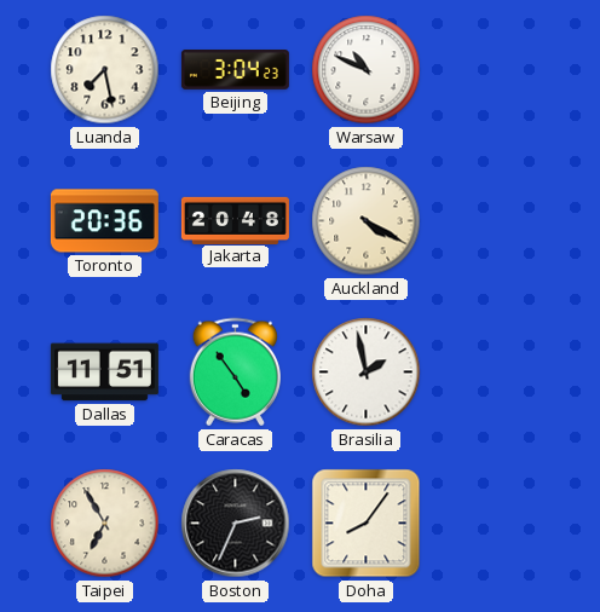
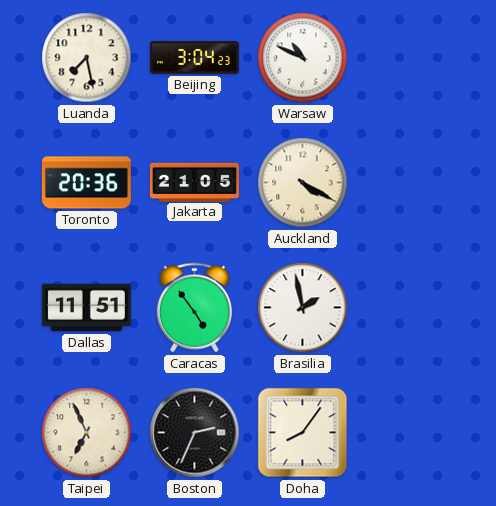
Jakarta: 20:48 -> 21:05 (194, 182)
Taipei: 6:55 -> 6:56 (87, 433)
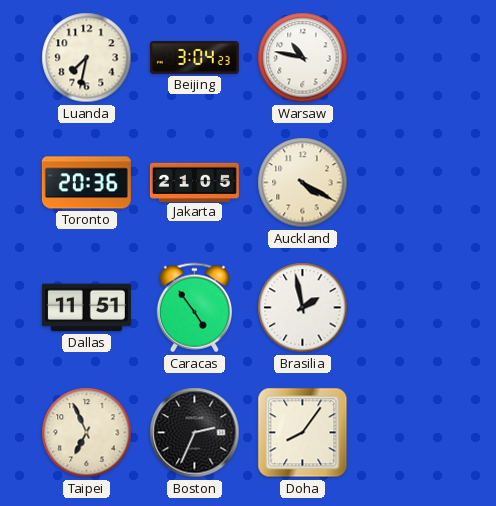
Luanda: 7:28 -> 7:32 (87, 58)
Warsaw: 10:49 -> 10:47 (303, 58)
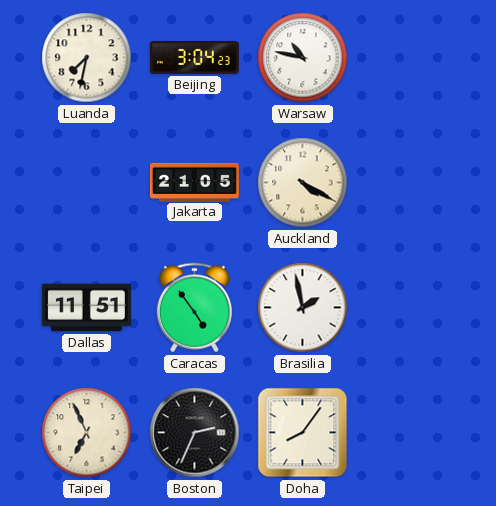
Toronto: 20:36 -> none (86, 183)
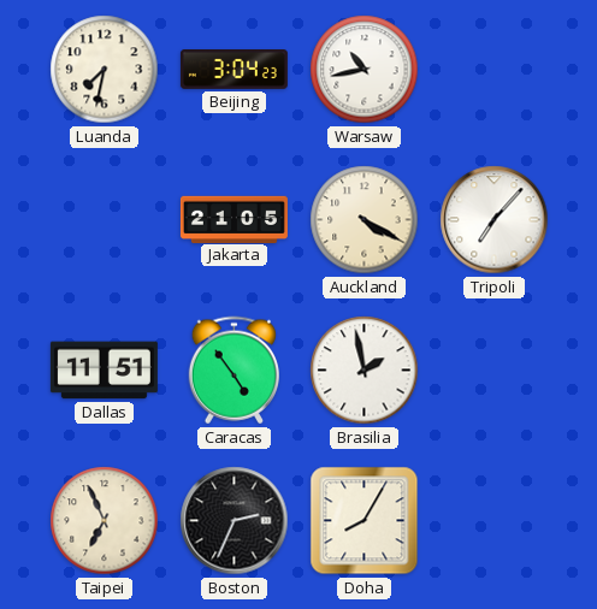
Warsaw: 10:47 -> 10:43 (365, 70)
Tripoli: none -> 7:07 (495, 220)
Doha: 8:06 -> 8:05 (365, 521)
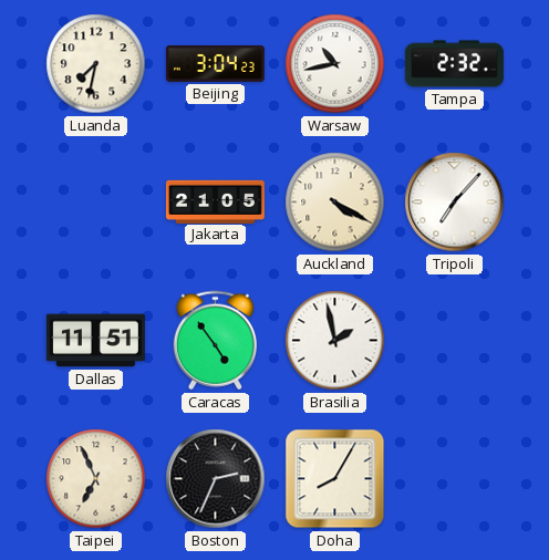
Tampa: none -> 2:32 (454, 64)
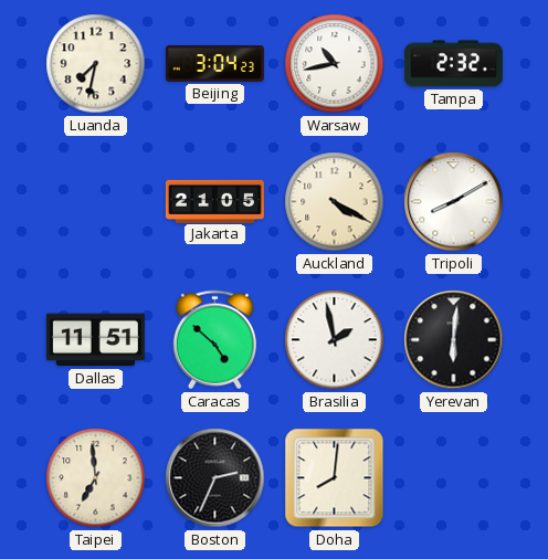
Tripoli: 7:07 -> 8:10 (454, 202)
Caracas: 4:54 -> 4:52 (214, 340)
Yerevan: none -> 6:01 (454, 340)
Taipei: 6:56 -> 6:59 (96, 478)
Doha: 8:05 -> 8:01 (335, 478)
